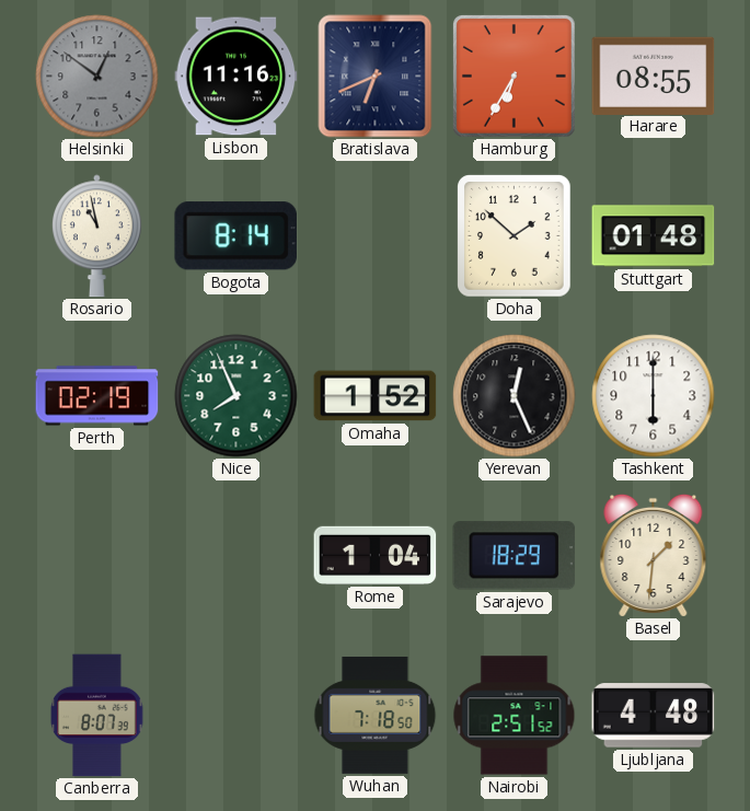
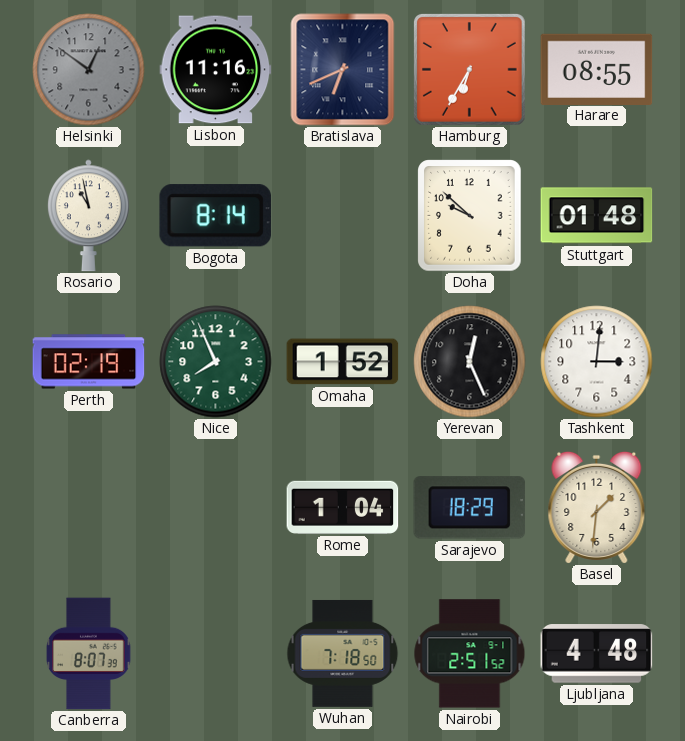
Doha: 1:52 -> 9:52 (470, 216)
Tashkent: 6:00 -> 3:01 (597, 362)
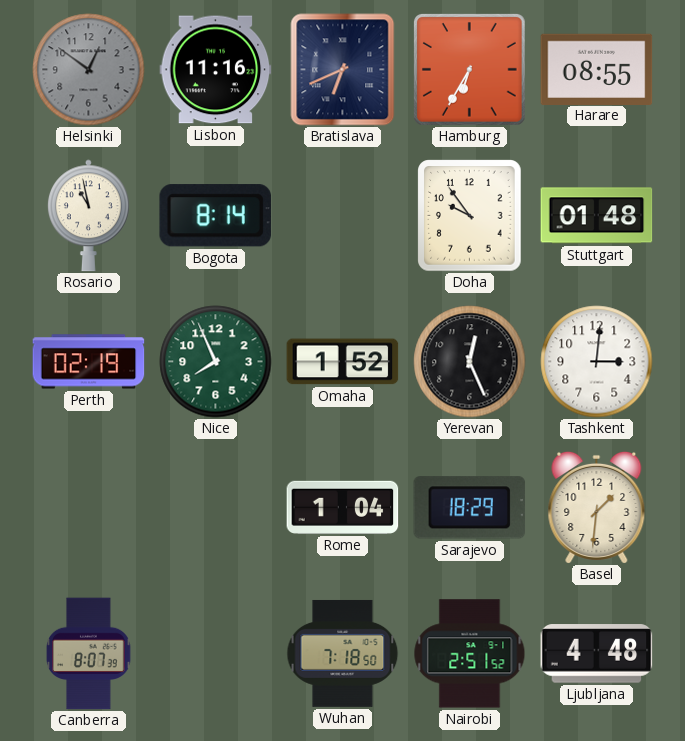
Doha: 9:52 -> 9:54 (470, 216)
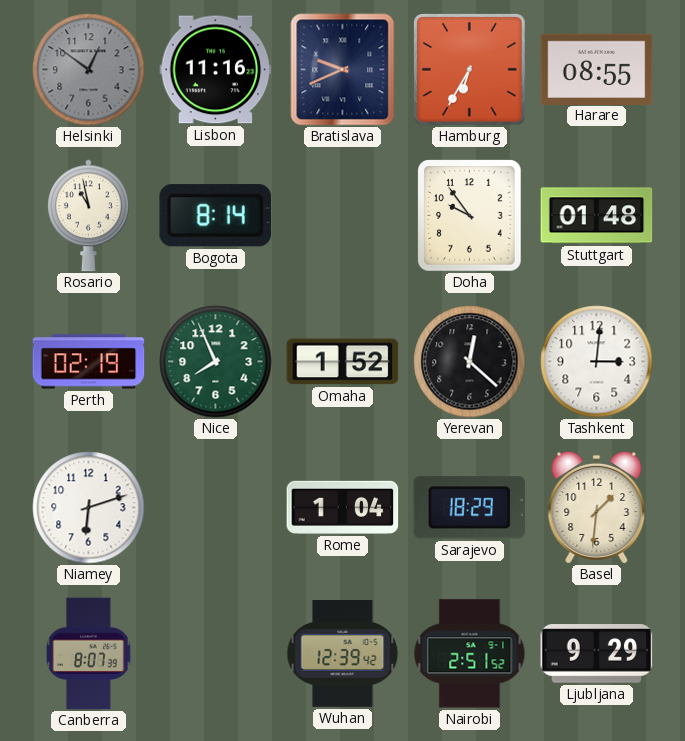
Bratislava: 6:41 -> 9:41 (343, 70)
Yerevan: 12:26 -> 12:22 (470, 362)
Niamey: none -> 6:12 (89, 508)
Wuhan: 7:18 -> 12:39 (343, 653)
Ljubljana: 4:48 -> 9:29 (597, 654)
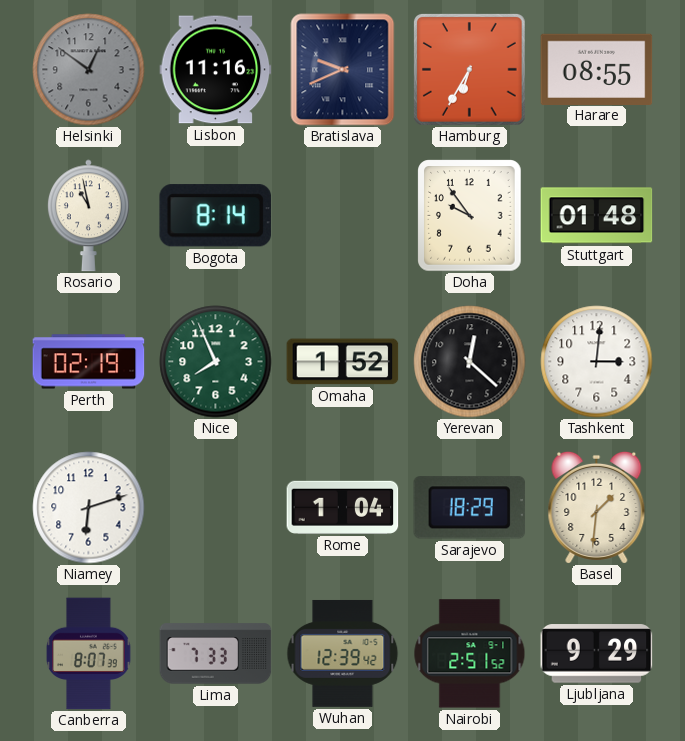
Lima: none -> 7:33 (216, 654)
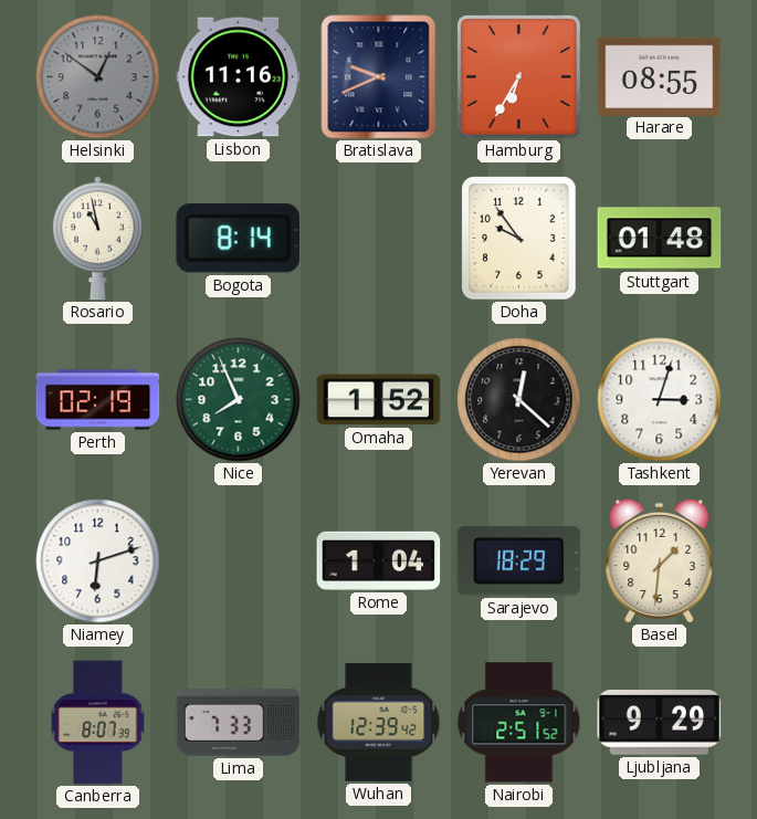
Tashkent: 3:01 -> 3:03 (660, 400)
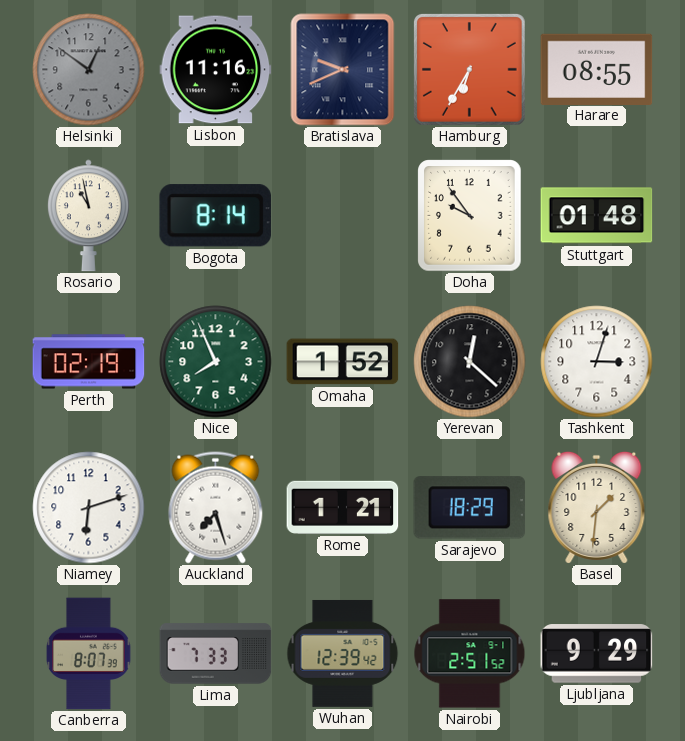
Auckland: none -> 7:27 (216, 508)
Rome: 1:04 -> 1:21 (343, 507)
